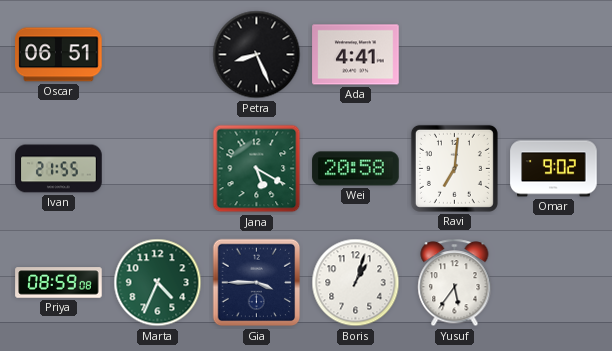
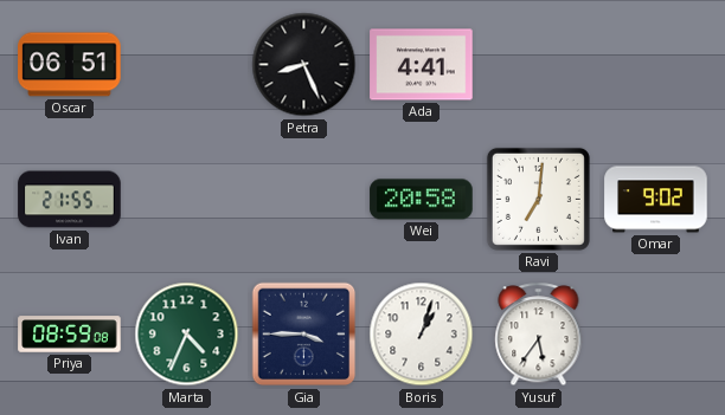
Jana: 5:20 -> none (257, 169)
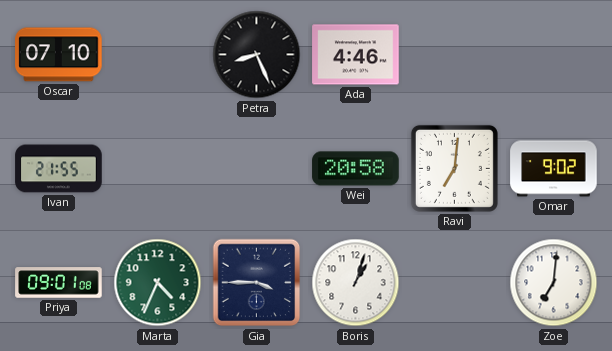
Oscar: 06:51 -> 07:10 (59, 55)
Ada: 4:41 -> 4:46 (356, 55)
Priya: 08:59 -> 09:01 (59, 283)
Yusuf: 5:36 -> none (539, 335)
Zoe: none -> 7:01 (554, 283)
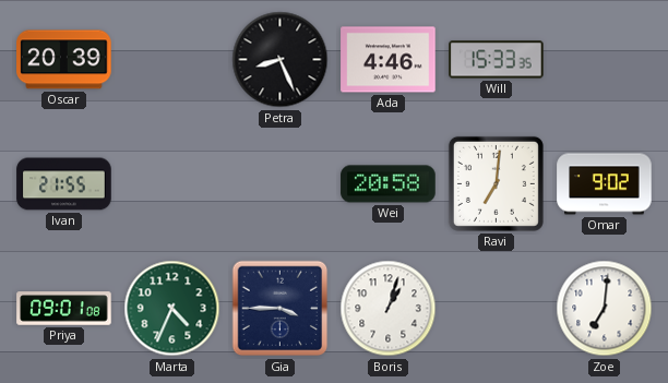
Oscar: 07:10 -> 20:39 (64, 60)
Will: none -> 15:33 (497, 60)
